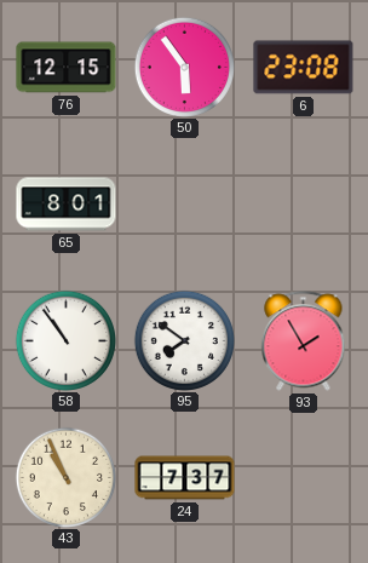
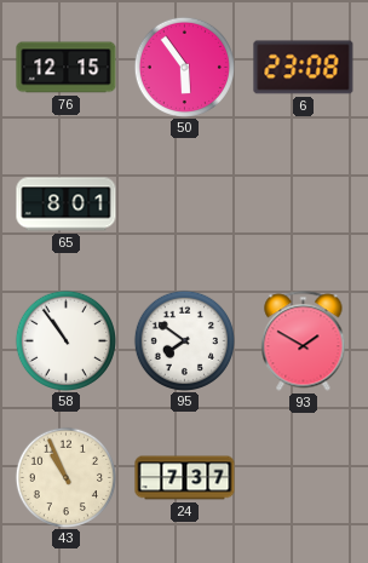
93: 1:55 -> 1:50 (304, 341)
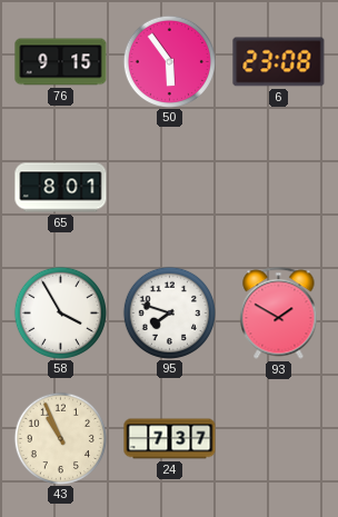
76: 12:15 -> 9:15 (61, 62)
58: 10:54 -> 3:55 (60, 312)
95: 7:51 -> 7:48 (169, 312)
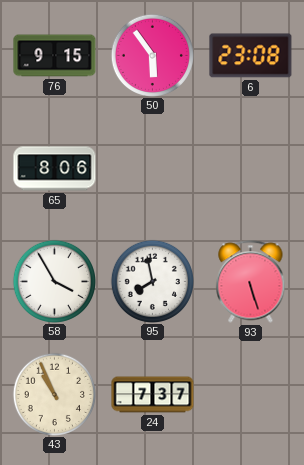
65: 8:01 -> 8:06 (55, 169)
95: 7:48 -> 7:58 (152, 281)
93: 1:50 -> 5:27 (251, 282)
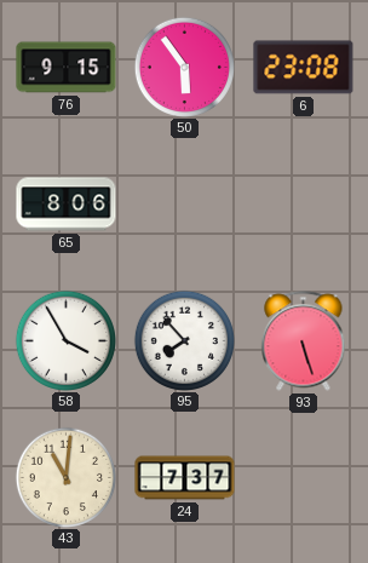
95: 7:58 -> 7:53 (184, 340)
43: 10:56 -> 11:01 (65, 477)
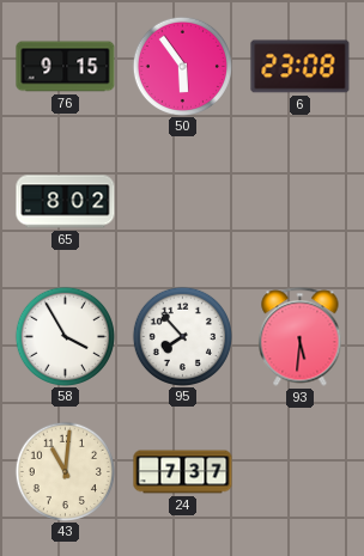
65: 8:06 -> 8:02 (66, 202)
93: 5:27 -> 5:31 (301, 337)
